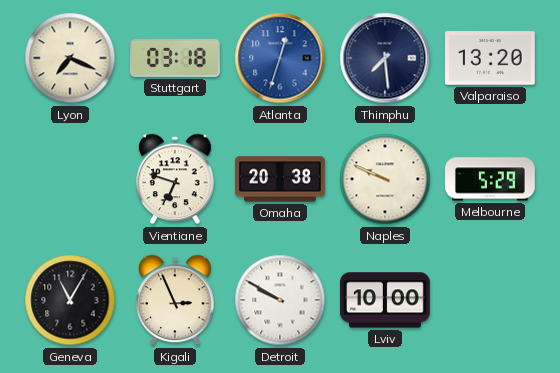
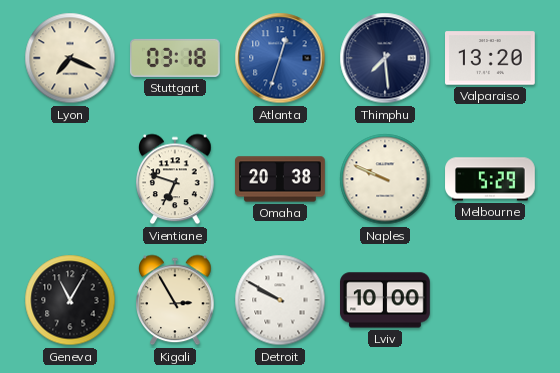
Kigali: 2:56 -> 2:55 (175, 300)
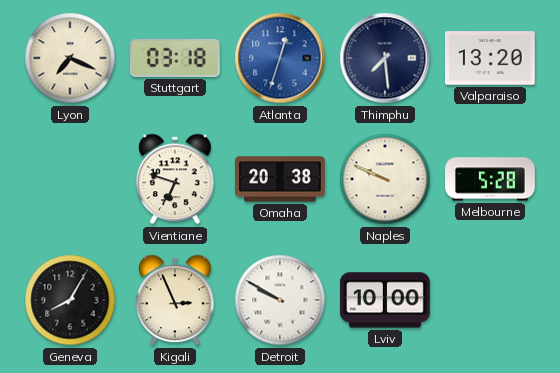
Melbourne: 5:29 -> 5:28 (490, 179)
Geneva: 11:05 -> 8:05 (70, 300)
Kigali: 2:55 -> 2:56 (175, 300)
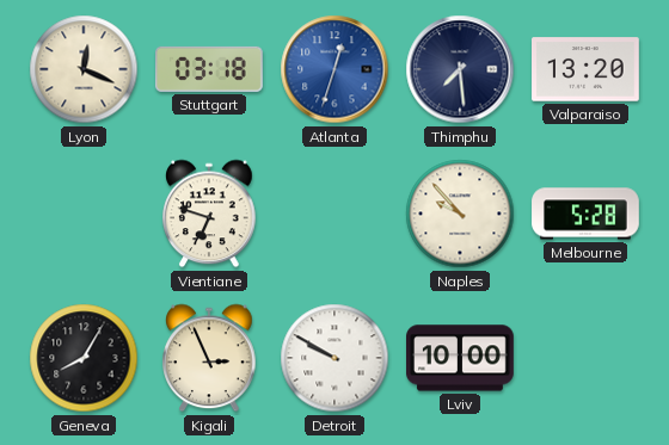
Lyon: 7:19 -> 12:19 (84, 69)
Omaha: 20:38 -> none (281, 179)
Naples: 9:49 -> 9:53 (460, 214)
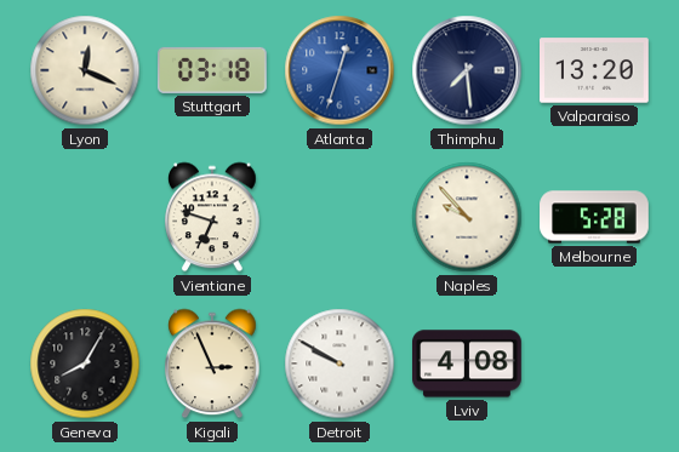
Lviv: 10:00 -> 4:08 (468, 364)
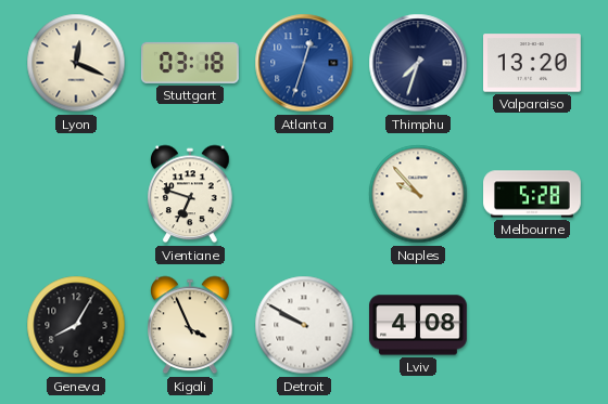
Thimphu: 7:29 -> 7:33 (418, 63)
Kigali: 2:56 -> 3:56 (190, 325)
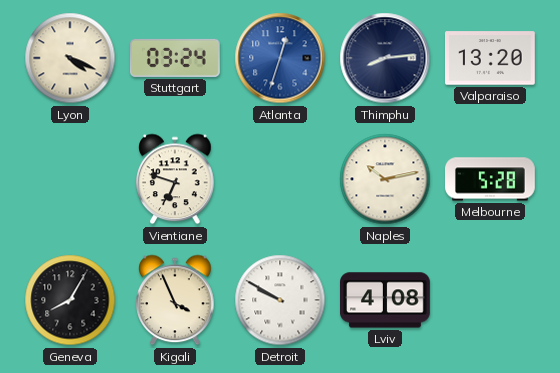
Lyon: 12:19 -> 4:19 (70, 58)
Stuttgart: 03:18 -> 03:24 (175, 58)
Thimphu: 7:33 -> 8:14 (385, 58)
Naples: 9:53 -> 10:13 (385, 179)
